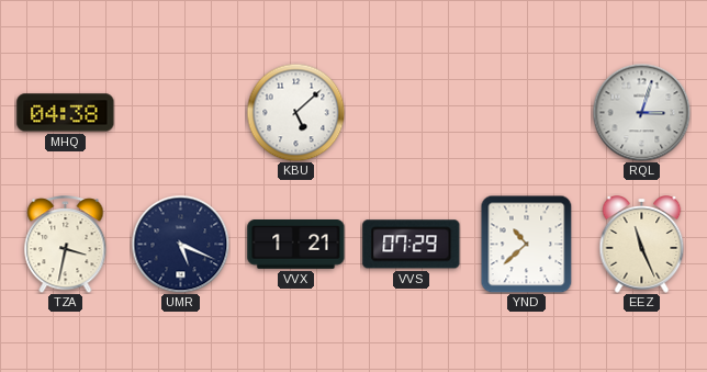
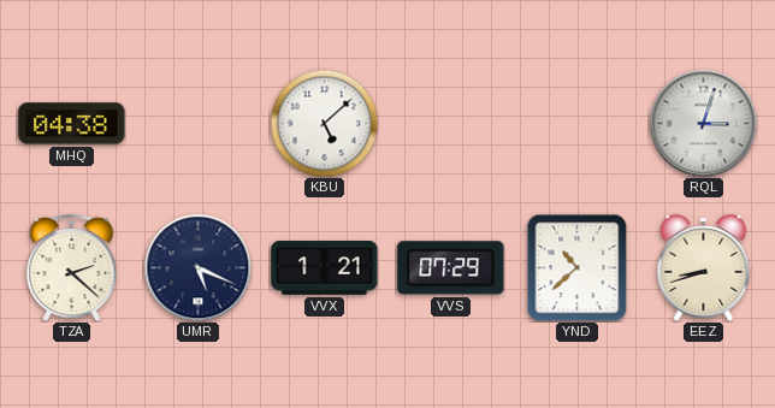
TZA: 3:32 -> 2:22 (72, 268)
EEZ: 11:26 -> 8:42 (704, 268)
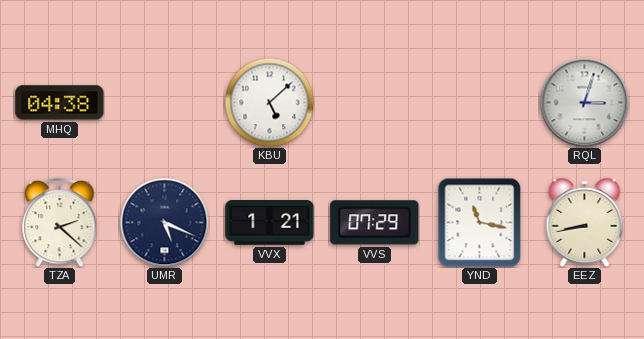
YND: 10:38 -> 11:17 (480, 222)
EEZ: 8:42 -> 8:43 (585, 223)
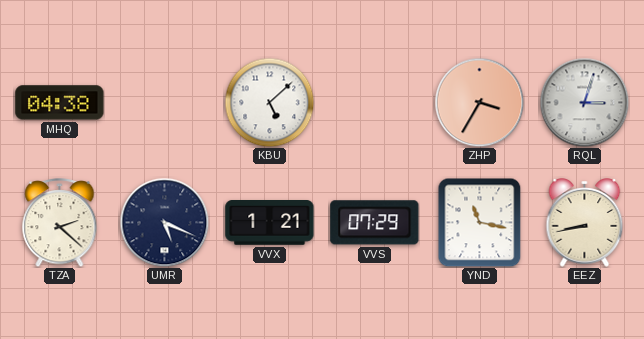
ZHP: none -> 3:35 (479, 102)
